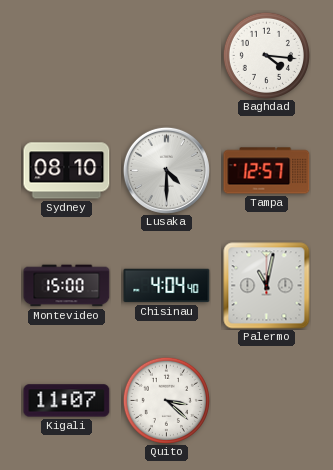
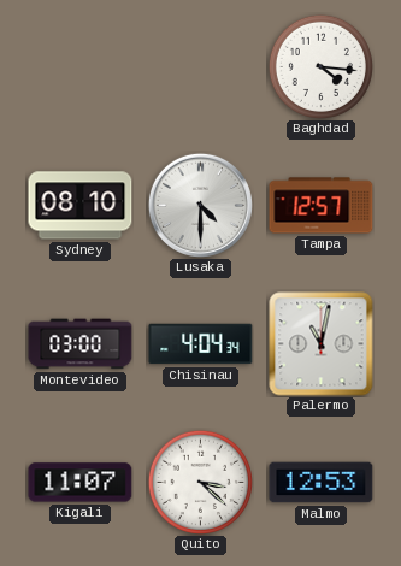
Montevideo: 15:00 -> 03:00 (81, 344)
Chisinau: 4:04:40 -> 4:04:34 (201, 344)
Malmo: none -> 12:53 (322, 483)
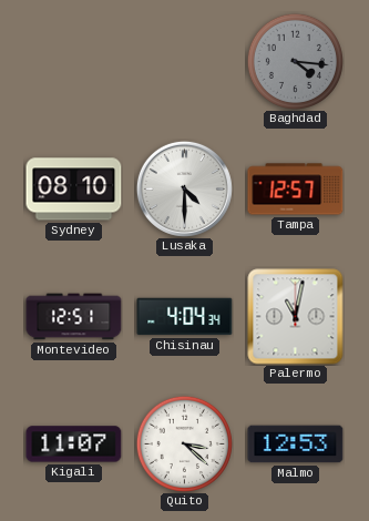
Baghdad dial: white -> grey (295, 61)
Montevideo: 03:00 -> 12:51 (74, 317)
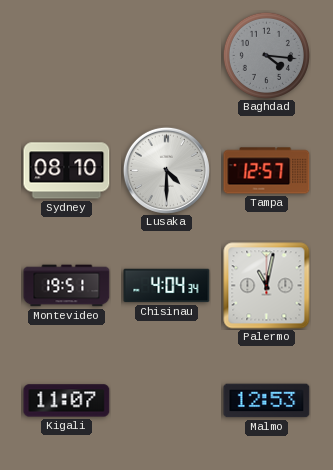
Montevideo: 12:51 -> 19:51 (67, 286)
Quito: 3:22 -> none (184, 443)
